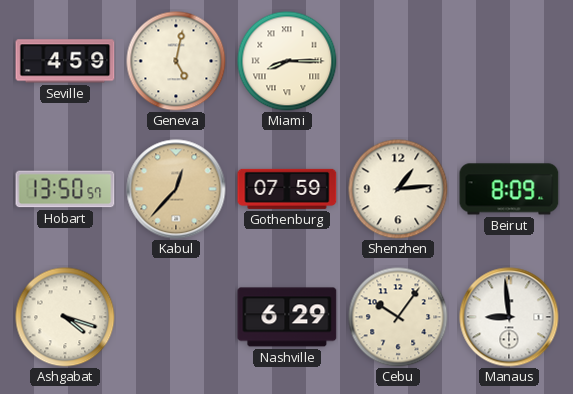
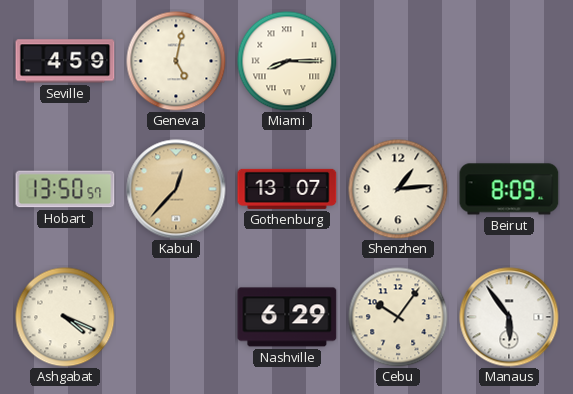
Gothenburg: 07:59 -> 13:07 (287, 189)
Ashgabat: 4:18 -> 4:19 (65, 317)
Manaus: 8:59 -> 5:54 (509, 317)
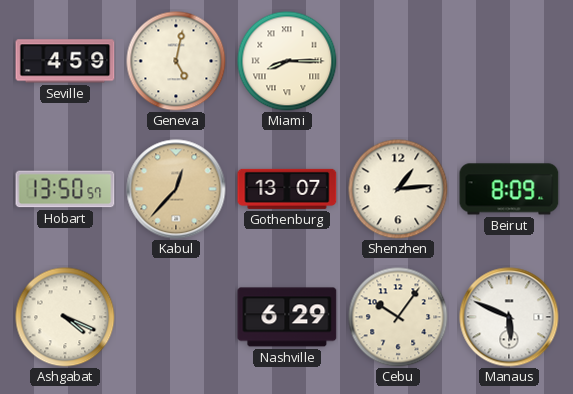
Manaus: 5:54 -> 5:49 (509, 317)
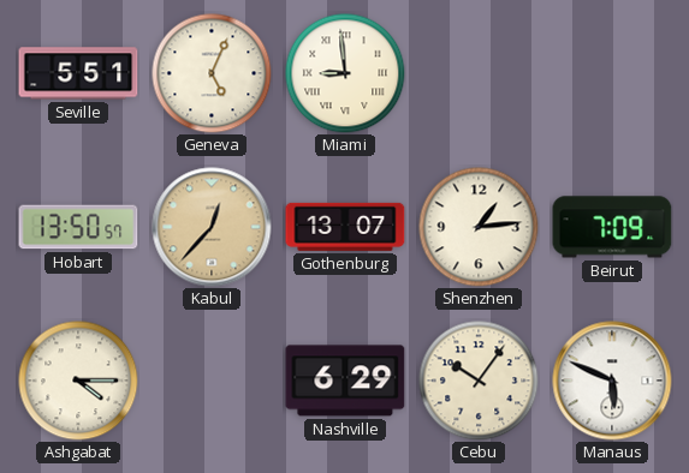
Seville: 4:59 -> 5:51 (78, 73)
Geneva: 5:02 -> 5:04 (212, 73)
Miami: 8:15 -> 8:59 (345, 73)
Beirut: 8:09 -> 7:09 (612, 227)
Ashgabat: 4:19 -> 4:15 (78, 381)
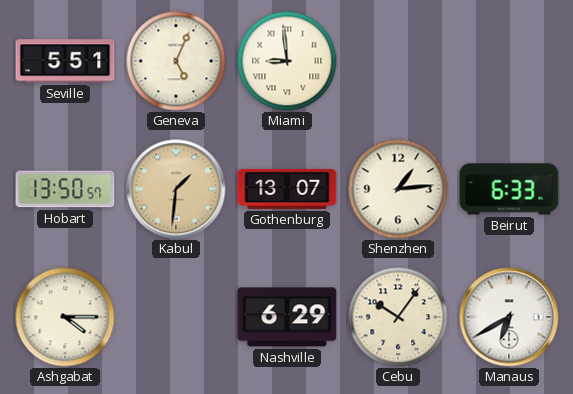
Kabul: 12:37 -> 1:31 (176, 189)
Beirut: 7:09 -> 6:33 (509, 189)
Manaus: 5:49 -> 6:40 (509, 317)
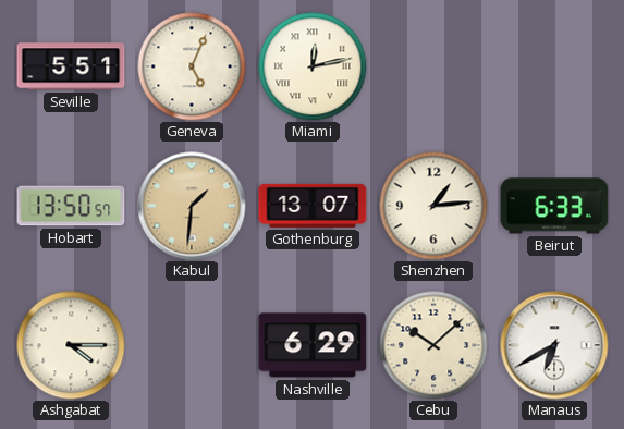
Miami: 8:59 -> 12:13 (313, 66)
Cebu: 10:06 -> 10:08 (433, 345)
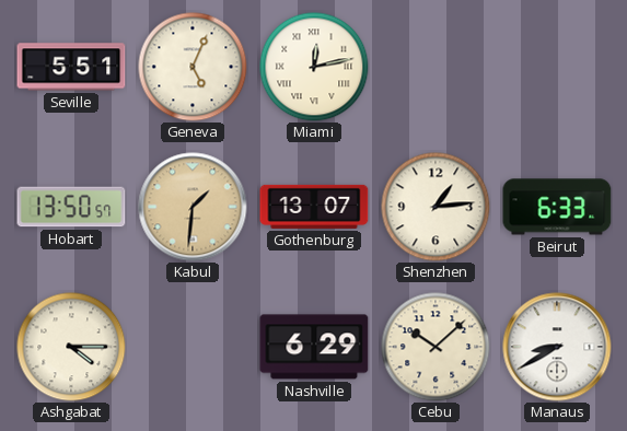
Manaus: 6:40 -> 8:40 (557, 347)
